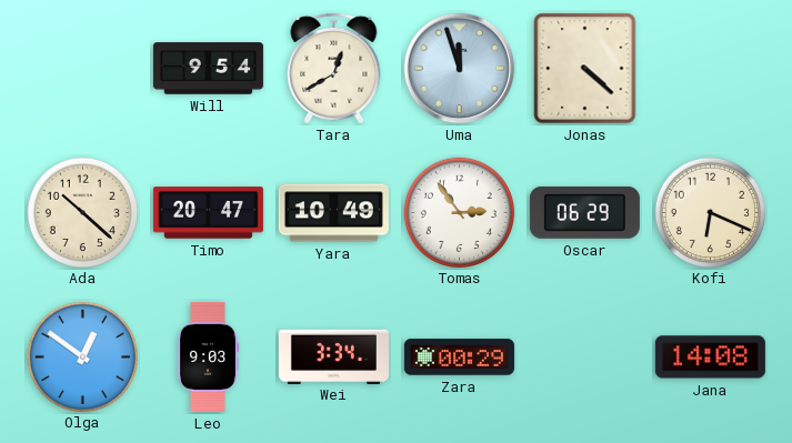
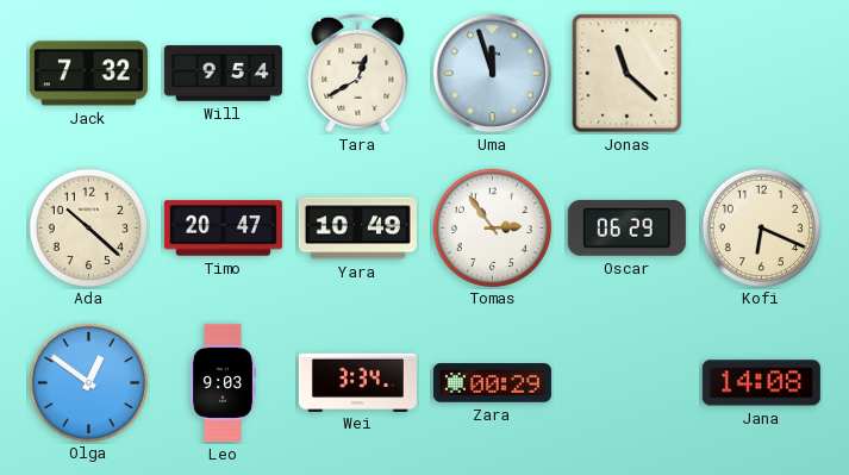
Jack: none -> 7:32 (88, 74)
Jonas: 4:22 -> 11:22 (628, 74)
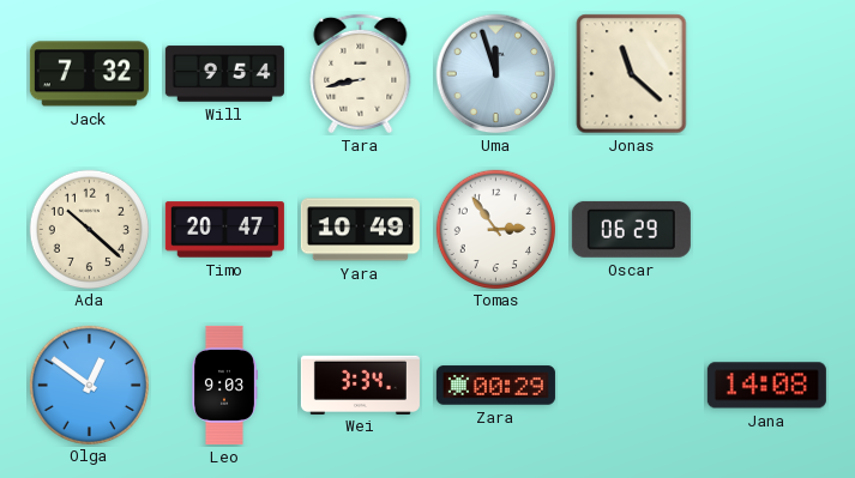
Tara: 12:40 -> 8:43 (361, 73)
Kofi: 6:19 -> none (761, 227)
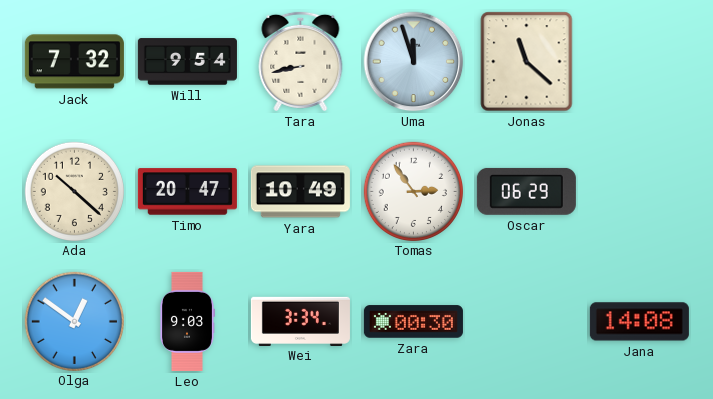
Zara: 00:29 -> 00:30 (413, 322)
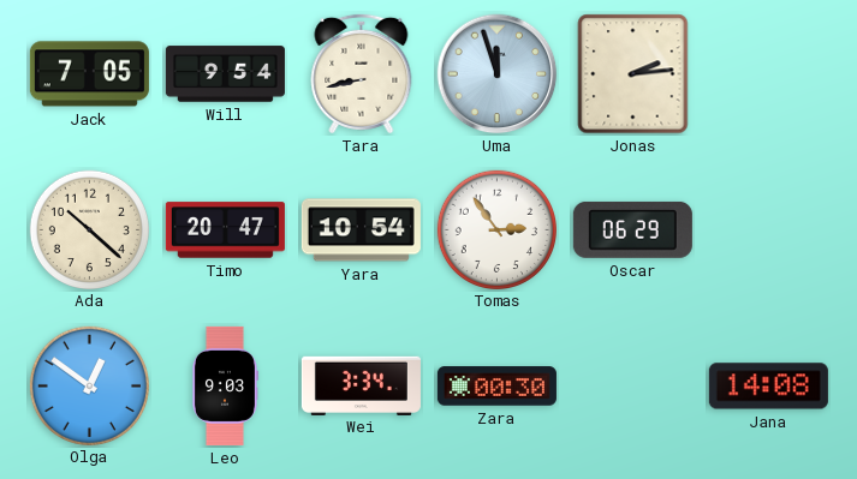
Jack: 7:32 -> 7:05 (89, 74)
Jonas: 11:22 -> 2:14 (633, 74)
Yara: 10:49 -> 10:54 (361, 230)
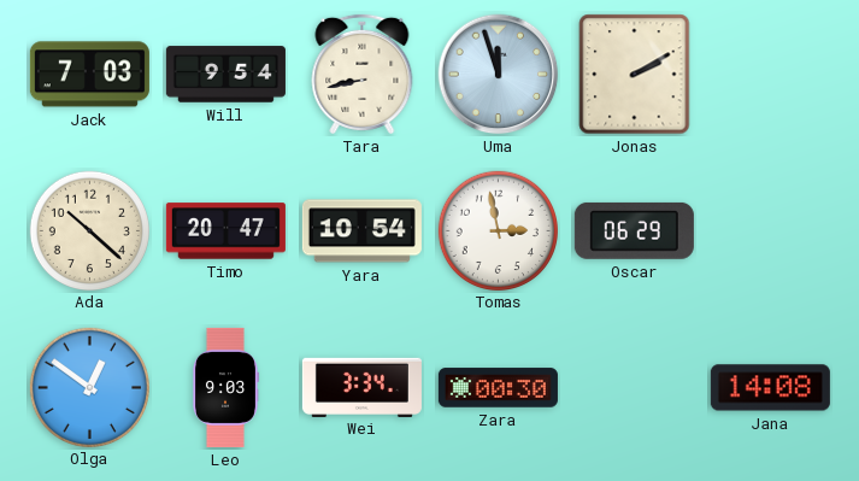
Jack: 7:05 -> 7:03 (89, 75)
Jonas: 2:14 -> 2:10 (635, 75)
Tomas: 2:54 -> 2:58 (498, 230)
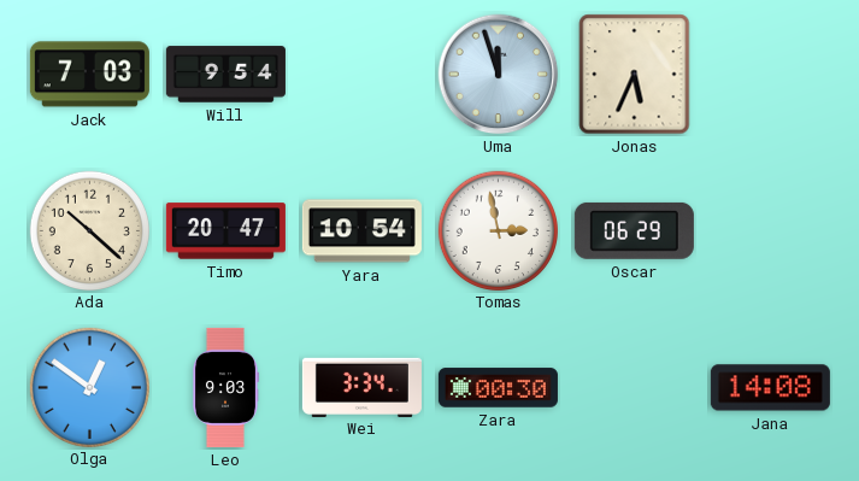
Tara: 8:43 -> none (363, 74)
Jonas: 2:10 -> 5:34 (635, 75)
